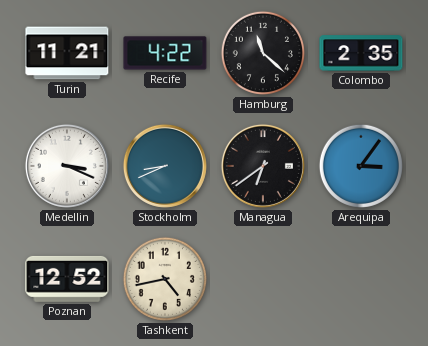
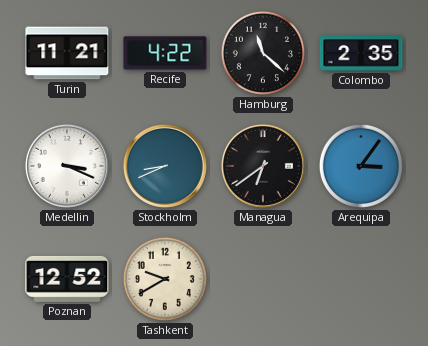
Tashkent: 4:43 -> 9:40 (165, 279)
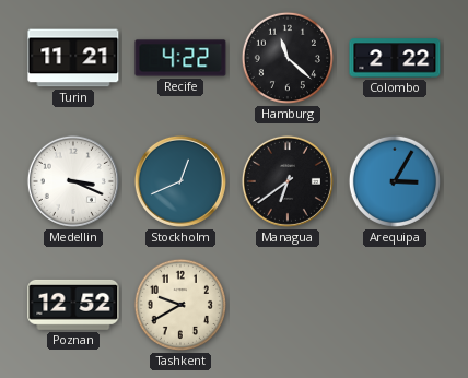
Colombo: 2:35 -> 2:22 (395, 58)
Stockholm: 8:41 -> 12:41 (180, 181)
Arequipa: 3:06 -> 3:05 (395, 181)
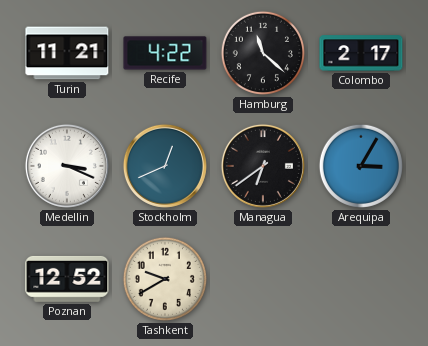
Colombo: 2:22 -> 2:17 (361, 53)
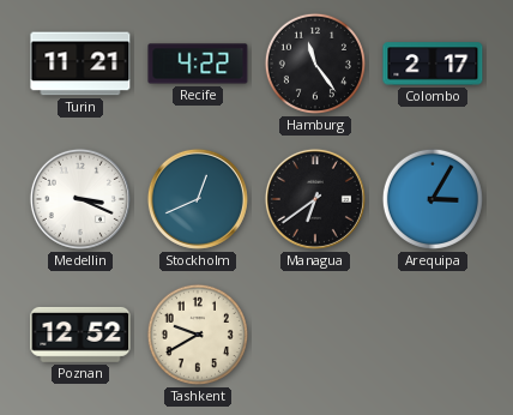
Hamburg: 11:22 -> 11:24 (315, 64)
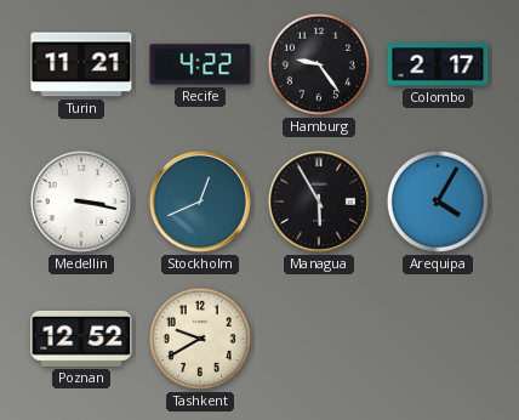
Hamburg: 11:24 -> 9:24 (319, 64)
Medellin: 3:19 -> 3:17 (81, 202)
Managua: 6:39 -> 5:55 (319, 202)
Arequipa: 3:05 -> 4:05 (438, 202)
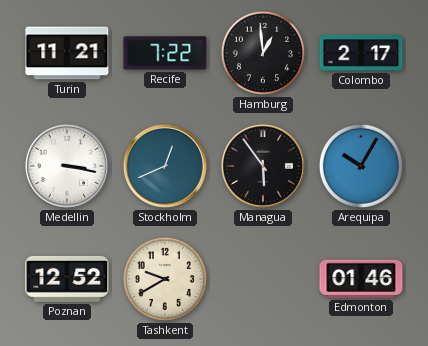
Recife: 4:22 -> 7:22 (165, 53)
Hamburg: 9:24 -> 12:59 (263, 53)
Managua: 5:55 -> 5:54 (263, 166)
Arequipa: 4:05 -> 10:05 (361, 166)
Edmonton: none -> 01:46 (361, 279)
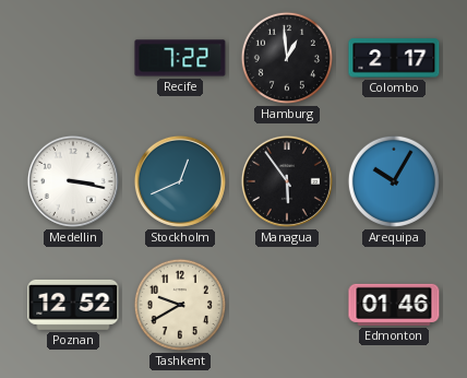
Turin: 11:21 -> none (67, 53)
